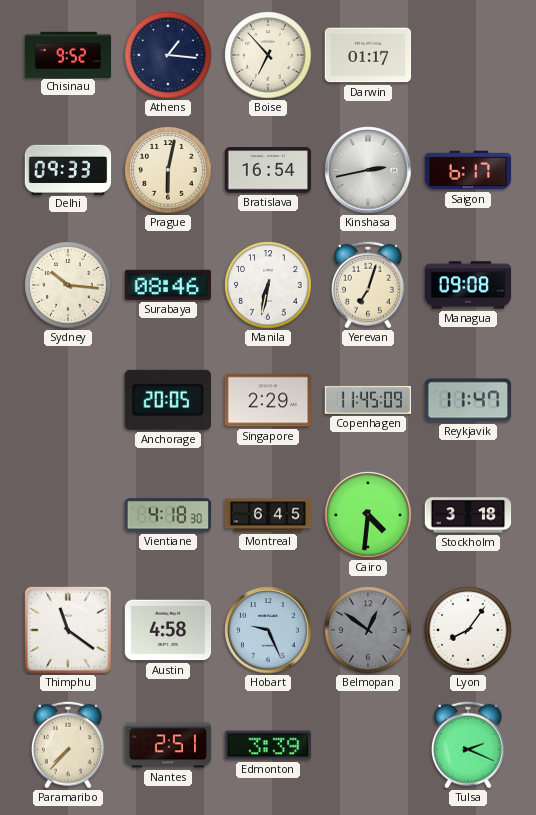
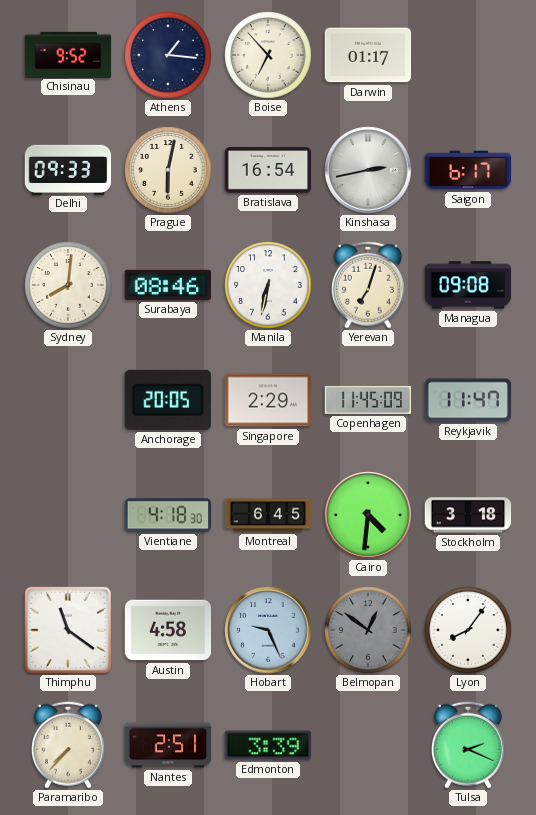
Sydney: 10:16 -> 8:01 (68, 285)
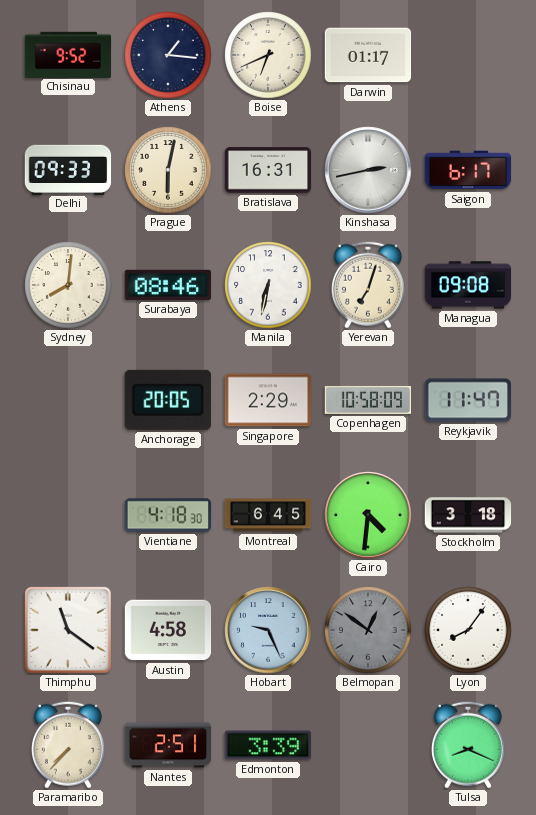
Boise: 6:53 -> 6:41 (268, 55)
Bratislava: 16:54 -> 16:31 (268, 170)
Copenhagen: 11:45 -> 10:58 (368, 400)
Tulsa: 2:19 -> 8:19 (468, 745)
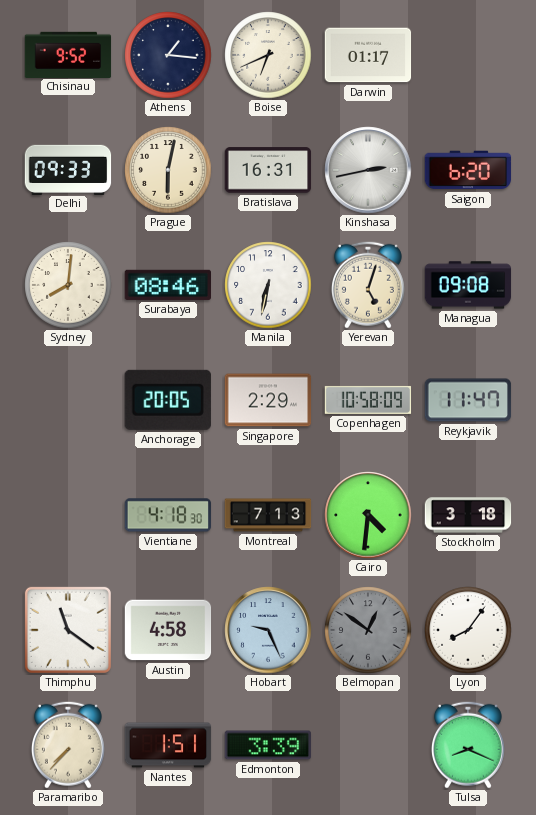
Saigon: 6:17 -> 6:20 (468, 170)
Yerevan: 7:03 -> 5:03 (368, 285)
Montreal: 6:45 -> 7:13 (268, 515)
Nantes: 2:51 -> 1:51 (168, 745)
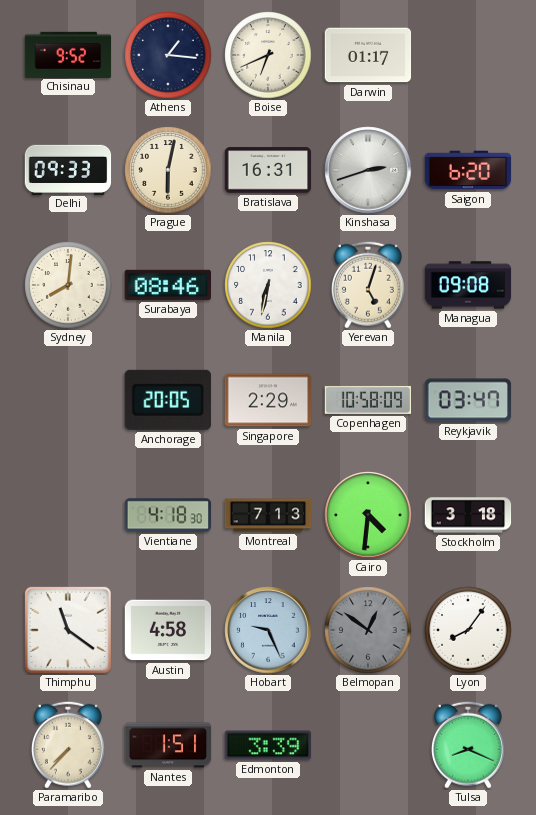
Kinshasa: 2:43 -> 2:42 (368, 170)
Reykjavik: 11:47 -> 03:47 (468, 400)
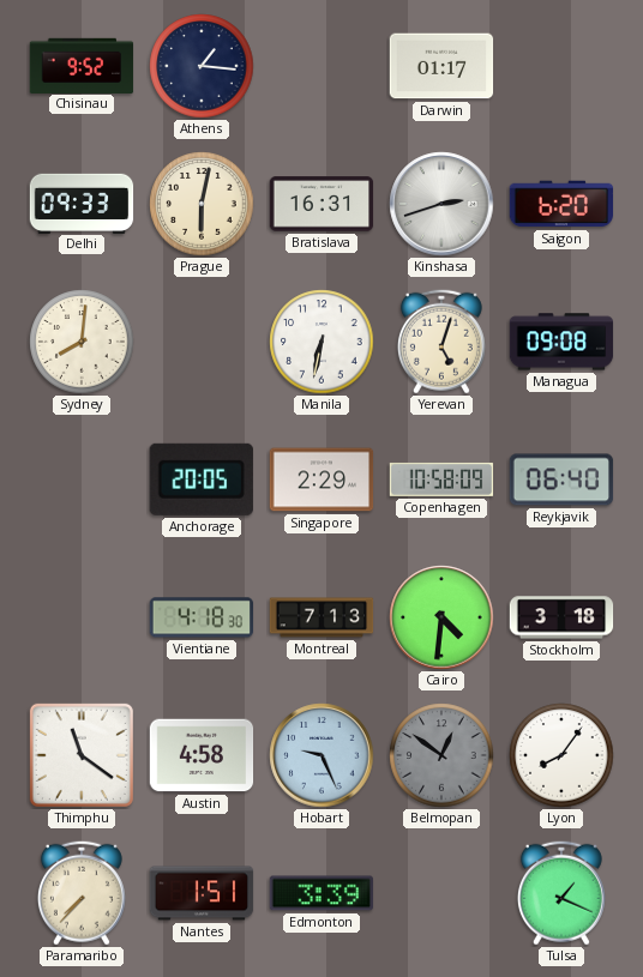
Boise: 6:41 -> none (268, 55)
Surabaya: 08:46 -> none (167, 285)
Reykjavik: 03:47 -> 06:40 (561, 480)
Tulsa: 8:19 -> 1:19 (561, 893)
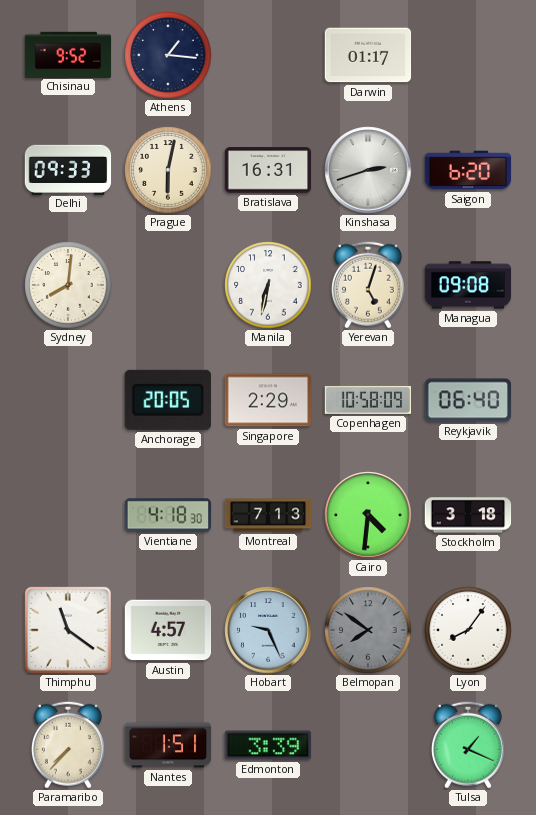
Austin: 4:58 -> 4:57 (168, 630)
Belmopan: 12:51 -> 7:51 (368, 630)
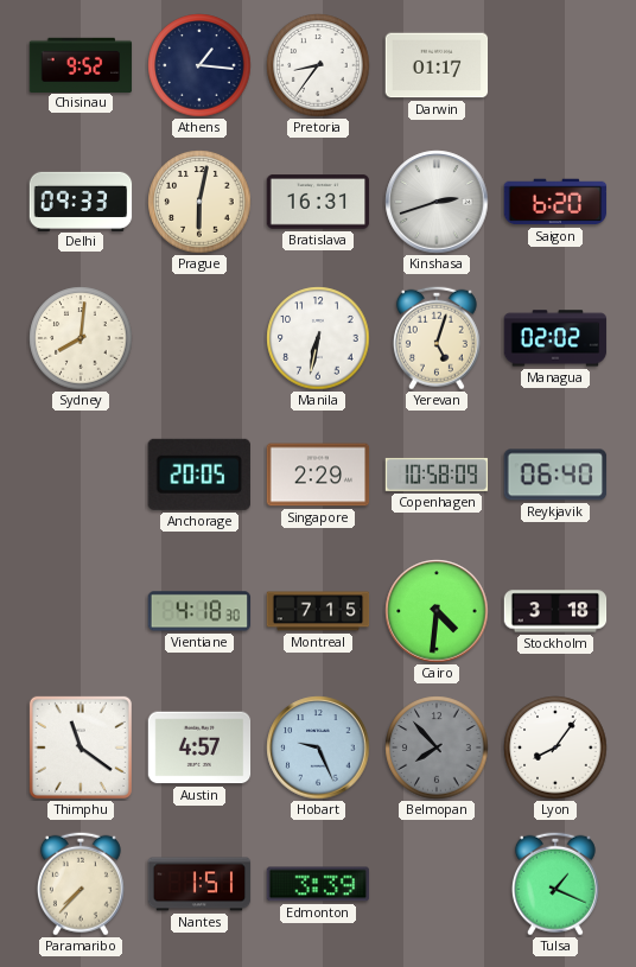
Pretoria: none -> 8:36 (318, 65)
Managua: 09:08 -> 02:02 (555, 338)
Montreal: 7:13 -> 7:15 (318, 611)
Belmopan: 7:51 -> 7:53 (437, 747)
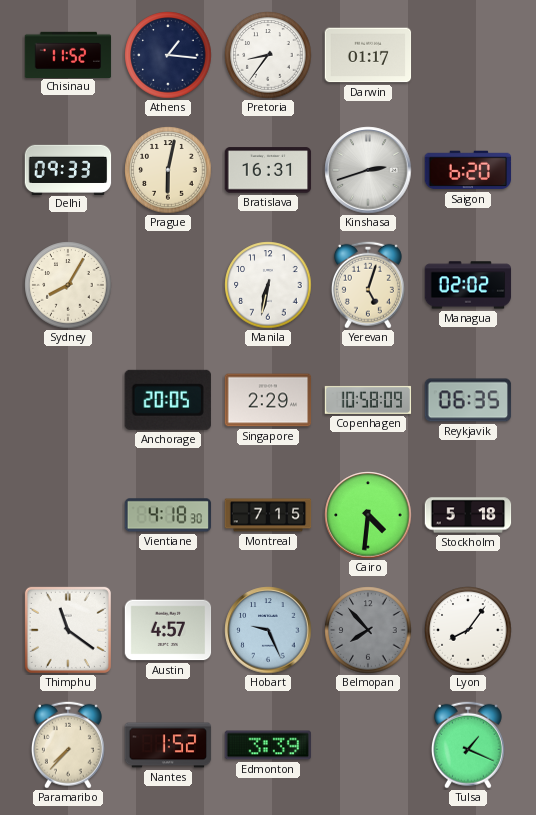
Chisinau: 9:52 -> 11:52 (68, 54)
Sydney: 8:01 -> 8:05 (68, 285)
Reykjavik: 06:40 -> 06:35 (468, 400)
Stockholm: 3:18 -> 5:18 (468, 515)
Nantes: 1:51 -> 1:52 (168, 745)
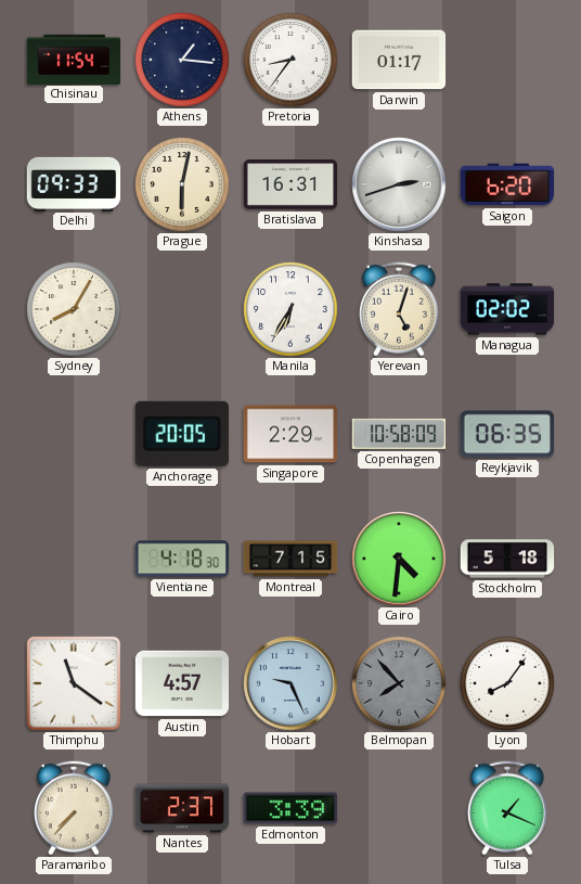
Chisinau: 11:52 -> 11:54 (74, 59)
Manila: 6:32 -> 6:35 (290, 309)
Nantes: 1:52 -> 2:37 (182, 808)
